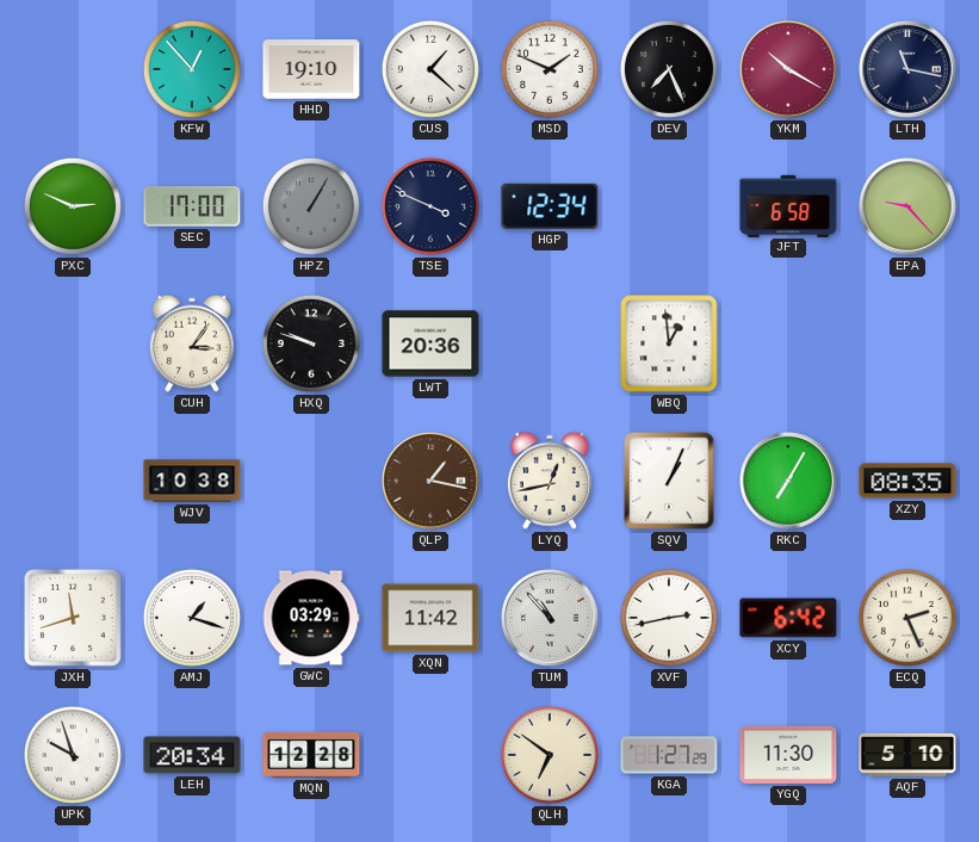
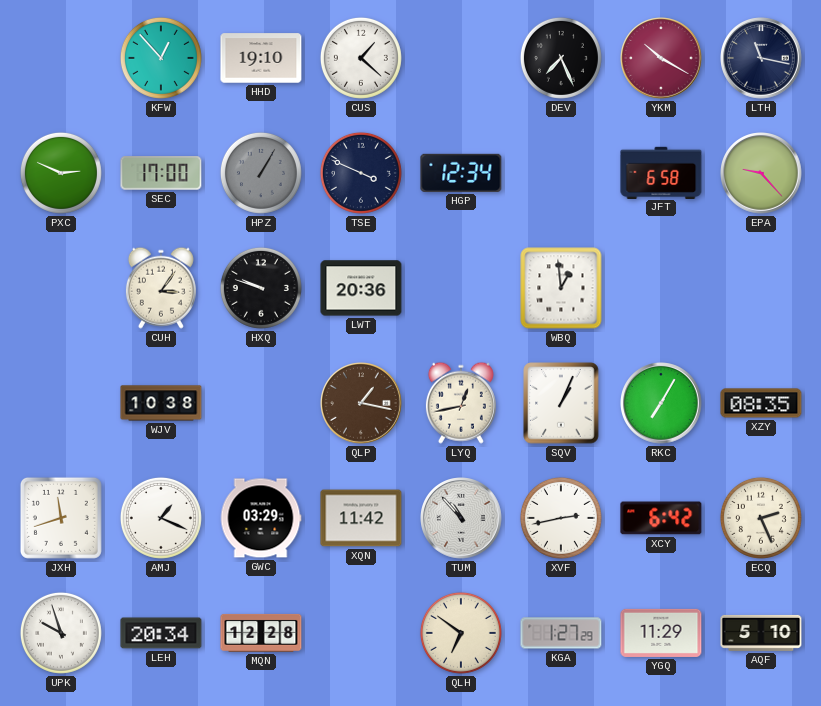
MSD: 1:49 -> none (550, 69)
AMJ: 1:18 -> 1:19 (161, 518)
YGQ: 11:30 -> 11:29 (661, 633)
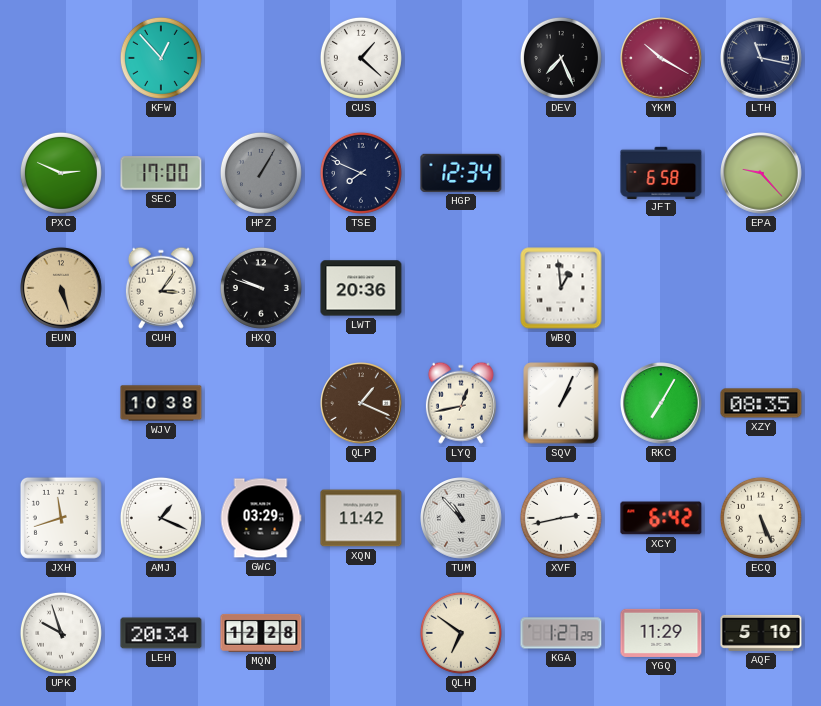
HHD: 19:10 -> none (261, 58)
TSE: 3:49 -> 7:49 (361, 173)
EUN: none -> 5:27 (61, 288)
QLP: 1:17 -> 1:19 (361, 403)
ECQ: 2:26 -> 5:26 (761, 518)
